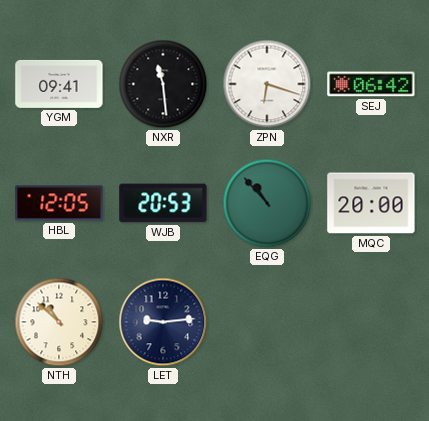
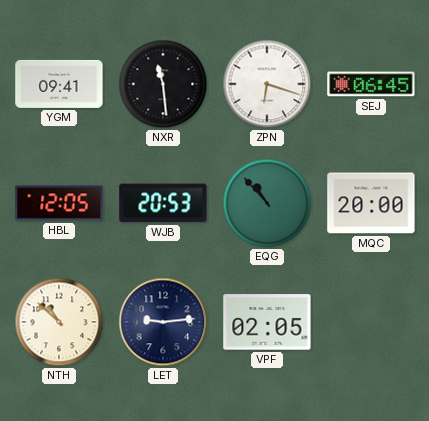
SEJ: 06:42 -> 06:45 (371, 84)
VPF: none -> 02:05 (267, 322)
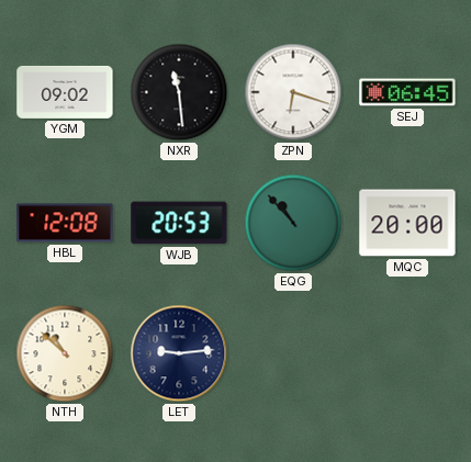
YGM: 09:41 -> 09:02 (65, 92)
HBL: 12:05 -> 12:08 (65, 223)
VPF: 02:05 -> none (267, 322)
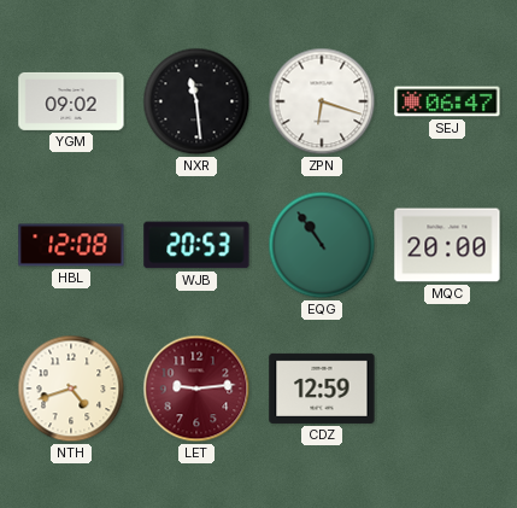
SEJ: 06:45 -> 06:47 (447, 101)
EQG: 10:53 -> 10:54 (322, 245)
NTH: 10:52 -> 4:42 (71, 389)
LET dial: navy -> burgundy (196, 389)
CDZ: none -> 12:59 (322, 389)
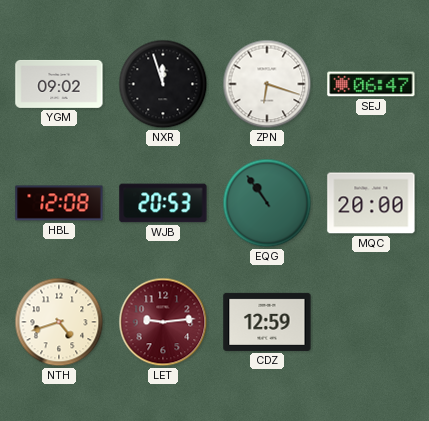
NXR: 11:29 -> 11:57 (163, 84)
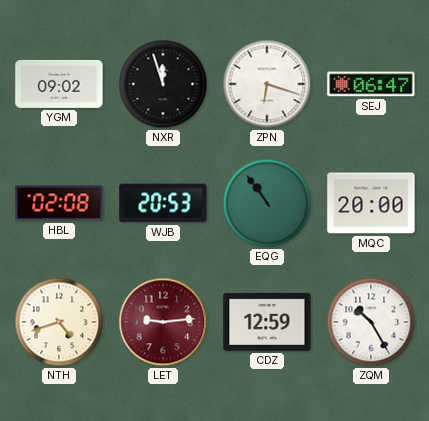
HBL: 12:08 -> 02:08 (59, 203)
ZQM: none -> 10:25 (371, 322)
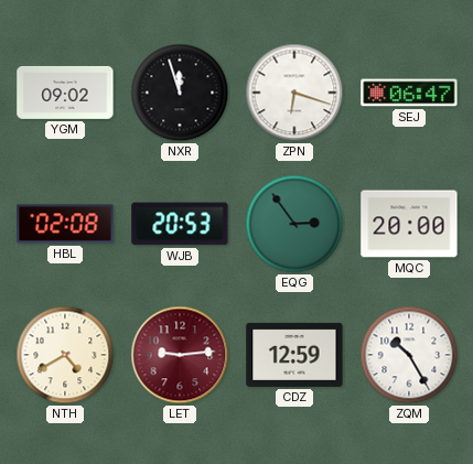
EQG: 10:54 -> 2:54 (294, 224)
NTH: 4:42 -> 4:40 (65, 355)
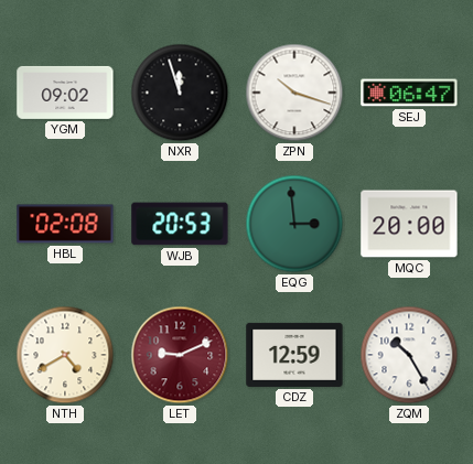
ZPN: 6:18 -> 10:18 (294, 93)
EQG: 2:54 -> 2:59 (294, 224)
LET: 9:14 -> 9:11 (180, 355)
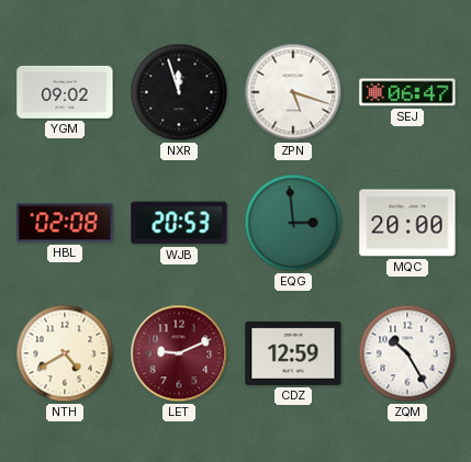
ZPN: 10:18 -> 5:18 (293, 92)
